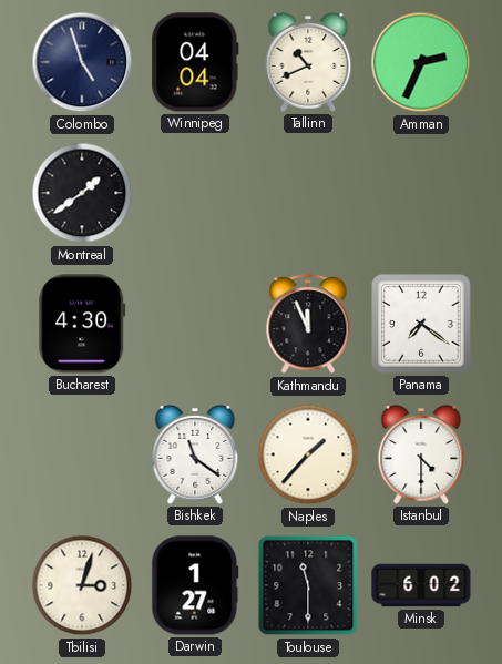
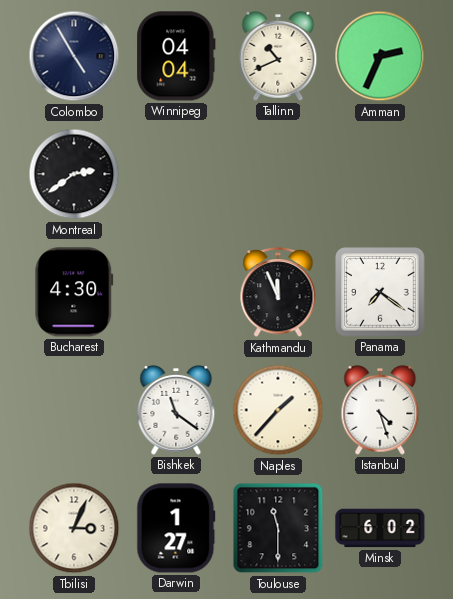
Colombo: 4:57 -> 4:55 (74, 56)
Montreal: 1:39 -> 2:39 (74, 174)
Istanbul: 4:30 -> 4:27 (380, 410)
Tbilisi: 3:03 -> 3:04 (74, 528)
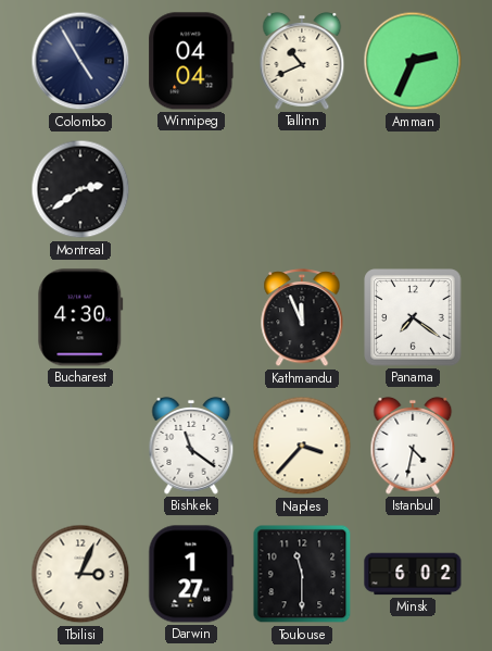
Naples: 1:37 -> 3:37 (302, 446)
Istanbul: 4:27 -> 4:32 (413, 446)
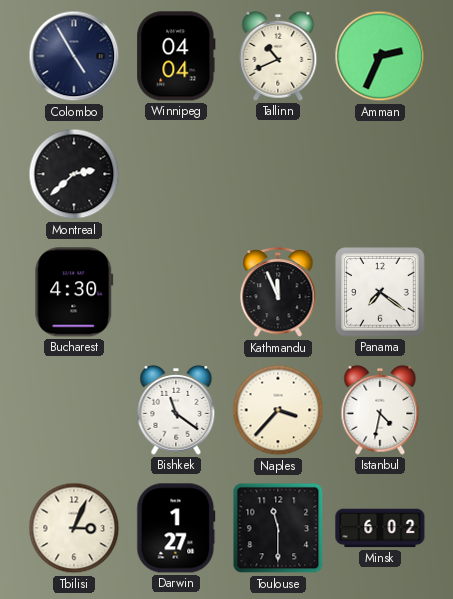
Montreal: 2:39 -> 2:38 (74, 174)
